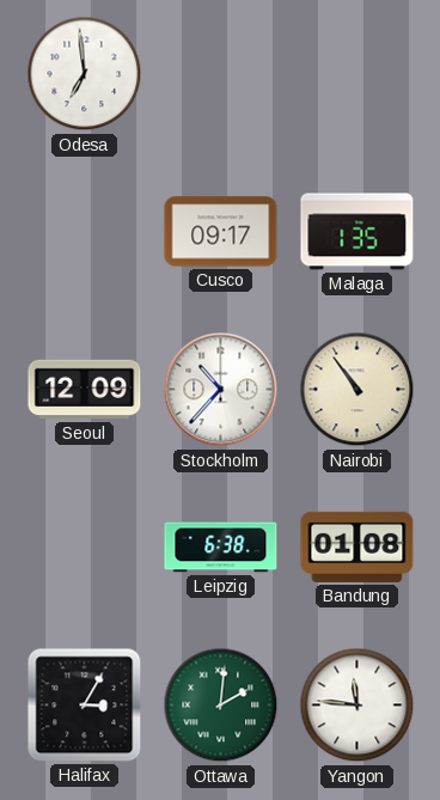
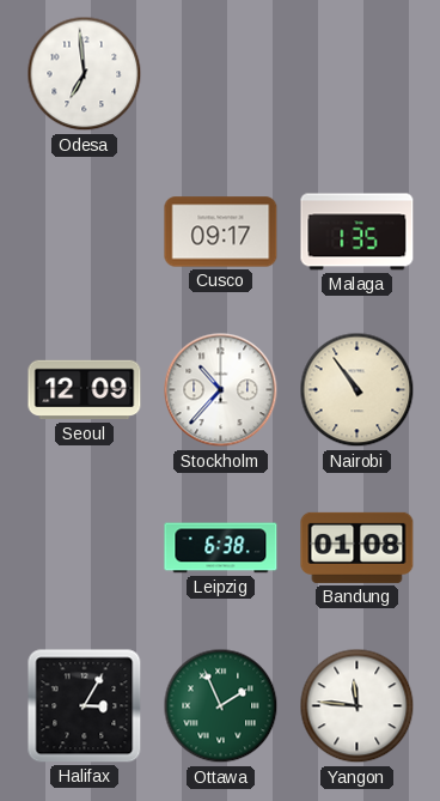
Ottawa: 2:01 -> 1:56 (221, 706)
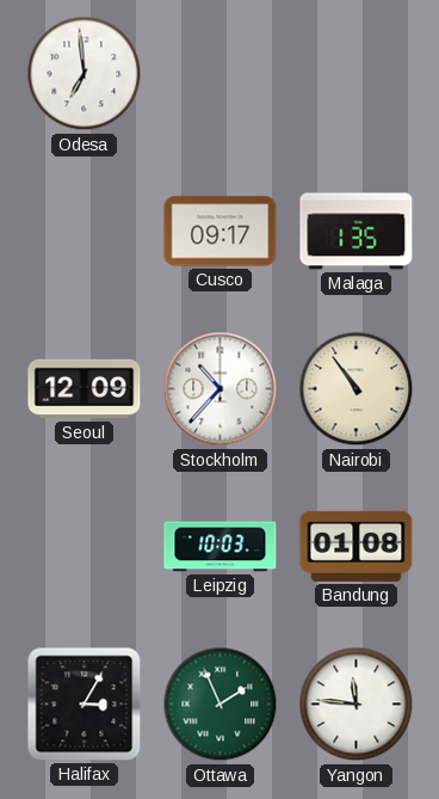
Leipzig: 6:38 -> 10:03 (221, 547)
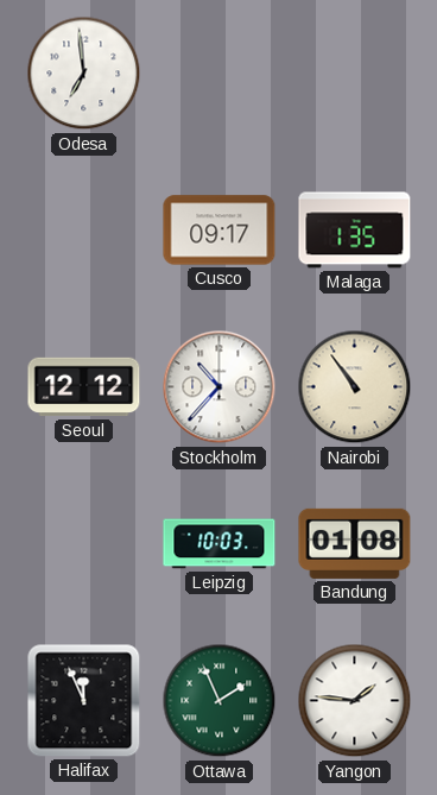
Seoul: 12:09 -> 12:12 (84, 387)
Halifax: 3:05 -> 11:56 (84, 701)
Yangon: 11:46 -> 1:46 (355, 701)
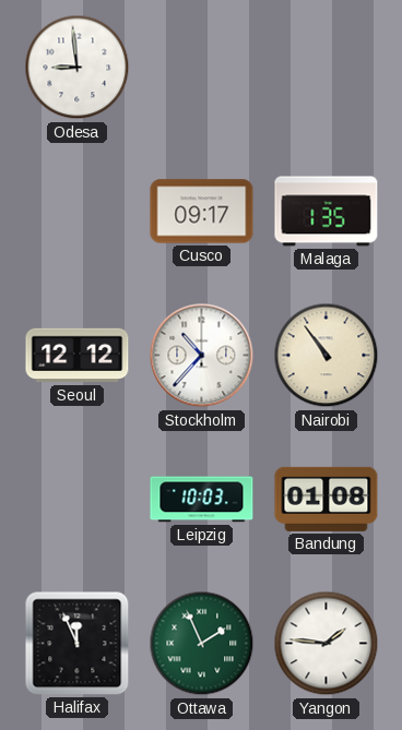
Odesa: 6:59 -> 8:59 (78, 68)
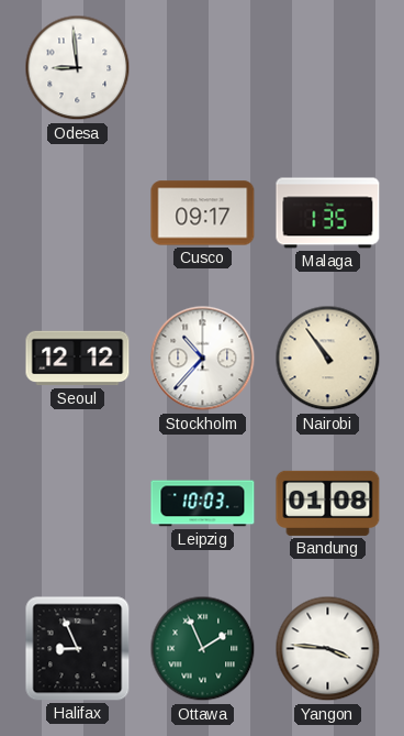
Halifax: 11:56 -> 8:56 (78, 649)
Yangon: 1:46 -> 3:46 (328, 649)
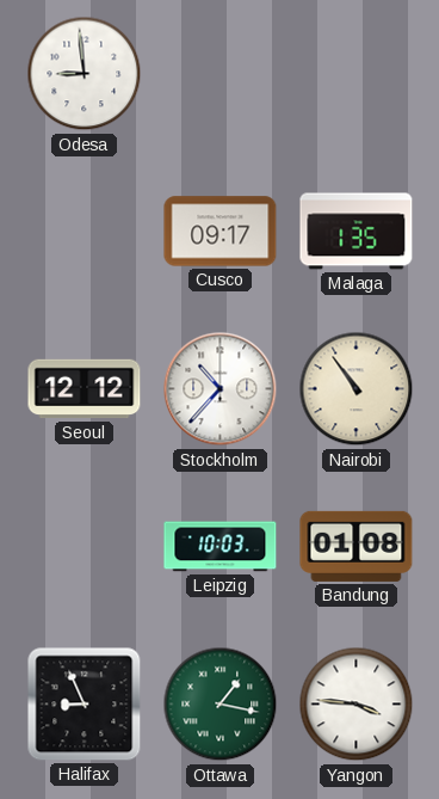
Ottawa: 1:56 -> 1:17 (221, 705)
